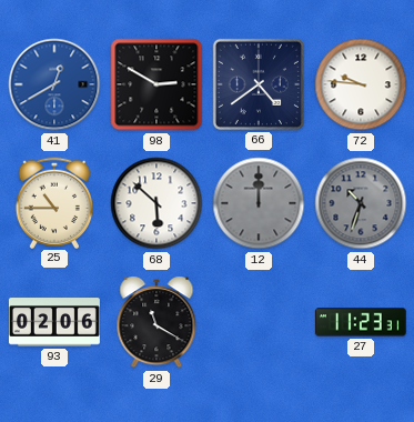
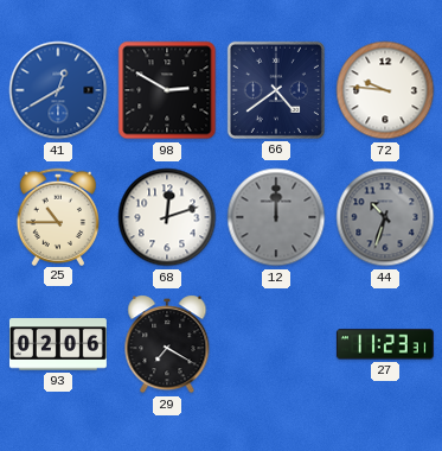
68: 5:52 -> 12:12 (167, 217)
29: 11:20 -> 7:20 (167, 344)
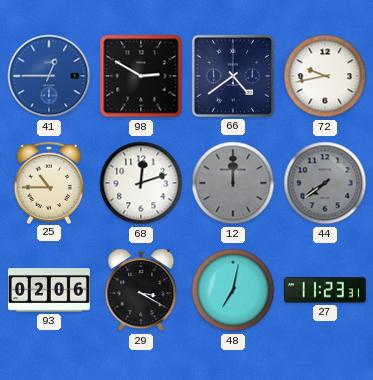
41: 12:40 -> 12:45 (49, 76)
72: 9:46 -> 9:43 (325, 76)
44: 10:33 -> 7:39 (325, 183)
29: 7:20 -> 3:20 (141, 290)
48: none -> 7:02 (233, 290)
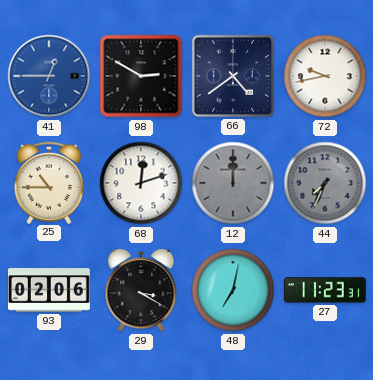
44: 7:39 -> 7:34 (325, 183)
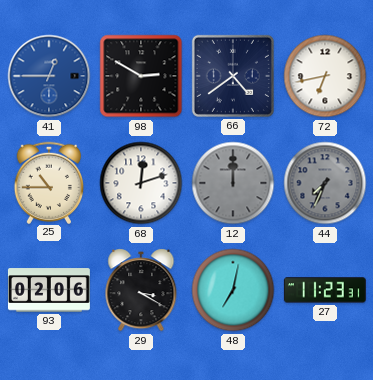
72: 9:43 -> 6:43 (325, 76)
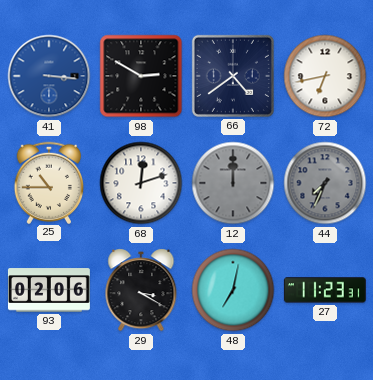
41: 12:45 -> 3:16 (49, 76)
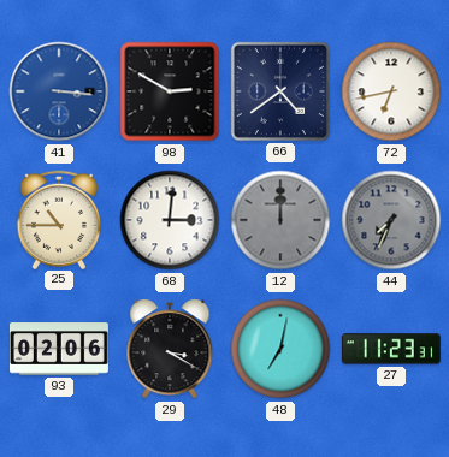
68: 12:12 -> 3:01 (170, 220)
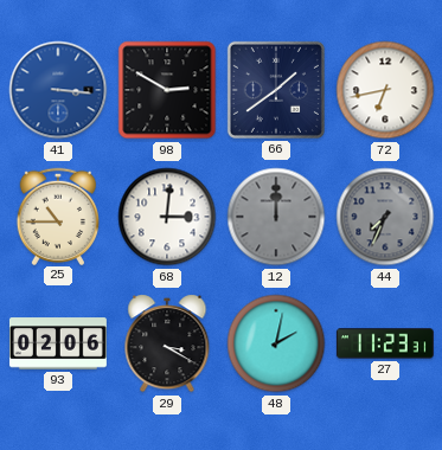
66: 4:39 -> 1:39 (276, 90)
48: 7:02 -> 2:02 (276, 343)
